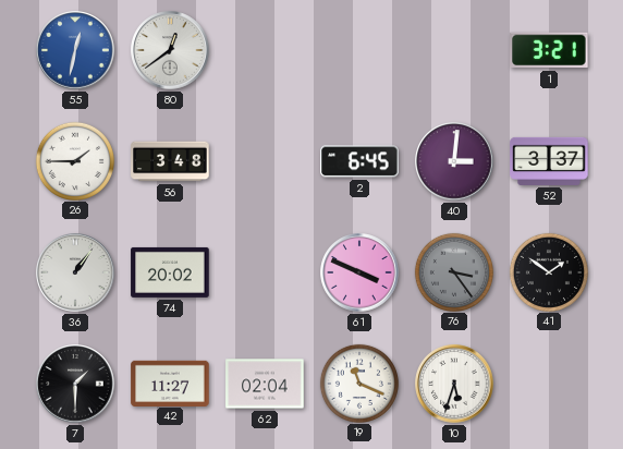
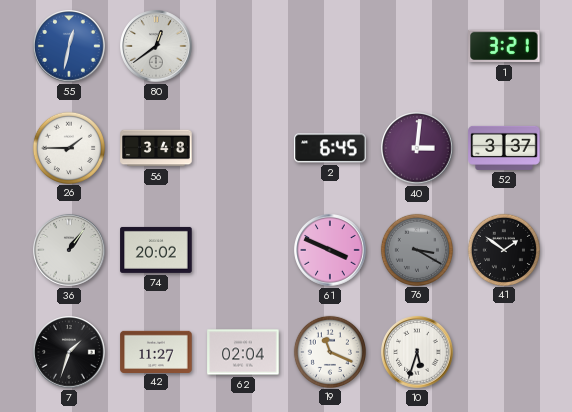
76: 3:24 -> 3:20 (416, 249)
7: 1:30 -> 1:33 (69, 352)
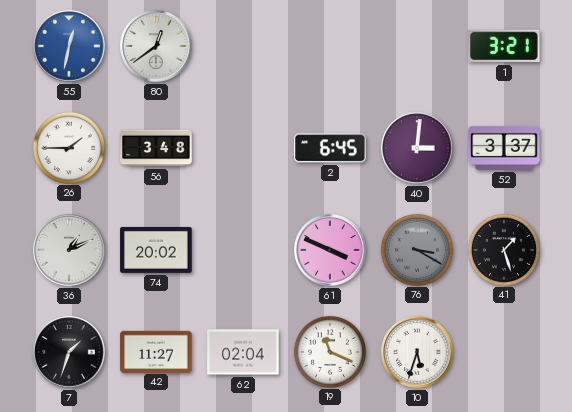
36: 1:06 -> 1:11 (69, 250)
41: 1:51 -> 1:27 (503, 249)
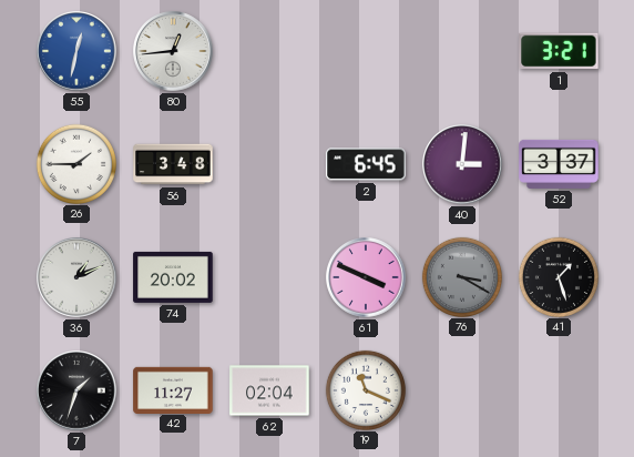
80: 12:39 -> 12:44 (173, 51)
10: 5:33 -> none (417, 352)
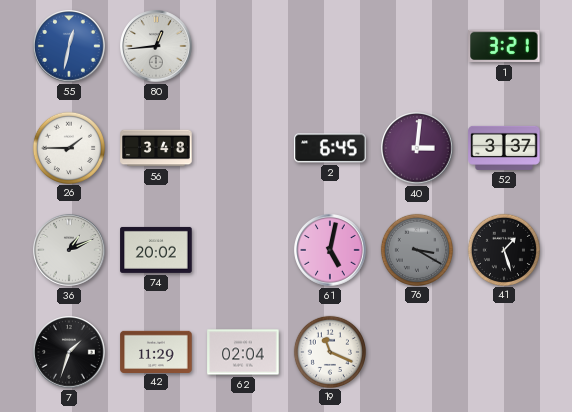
61: 3:49 -> 5:02 (330, 250)
42: 11:27 -> 11:29 (156, 351)
